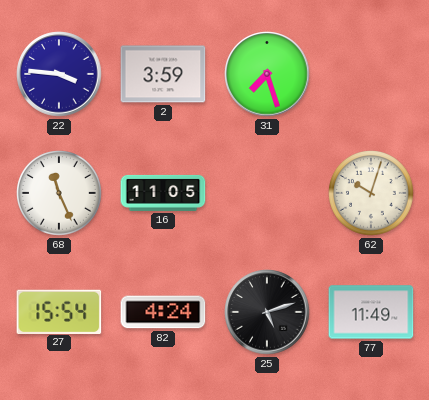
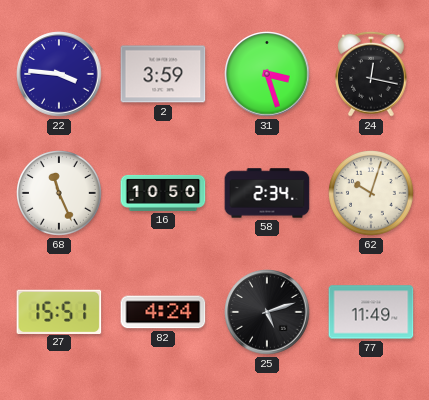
31: 7:27 -> 3:27 (267, 74)
24: none -> 12:17 (372, 74)
16: 11:05 -> 10:50 (163, 193)
58: none -> 2:34 (267, 193)
27: 15:54 -> 15:51 (59, 311)
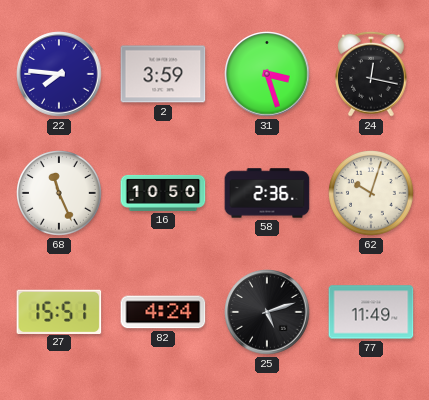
22: 3:46 -> 7:46 (59, 74)
58: 2:34 -> 2:36 (267, 193)
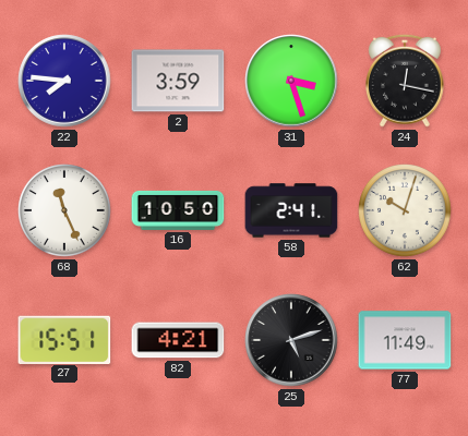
58: 2:36 -> 2:41 (291, 210)
82: 4:24 -> 4:21 (178, 340)
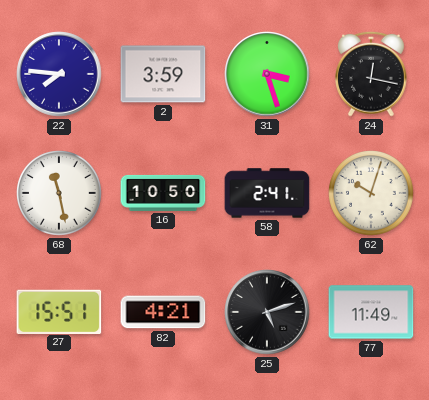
68: 11:26 -> 11:28 (60, 194)
